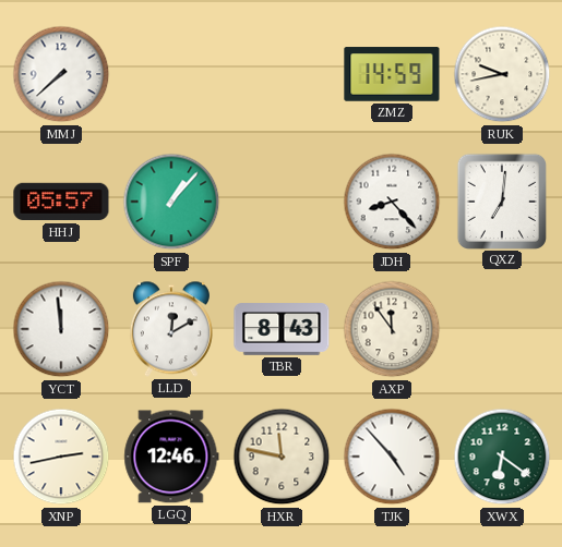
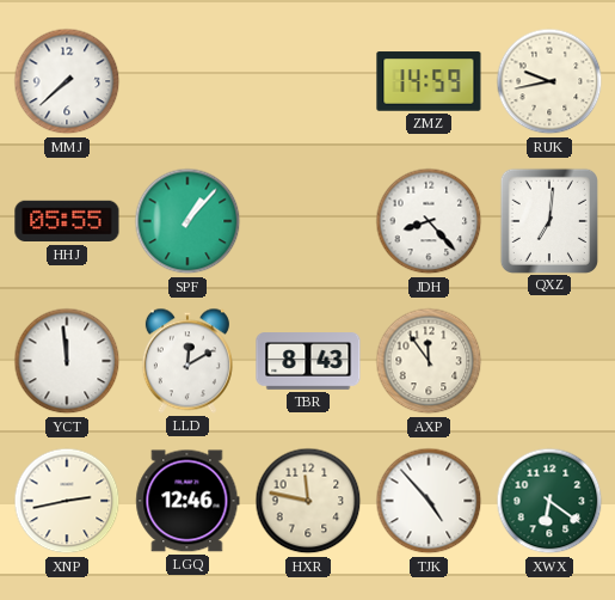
HHJ: 05:57 -> 05:55 (67, 221)
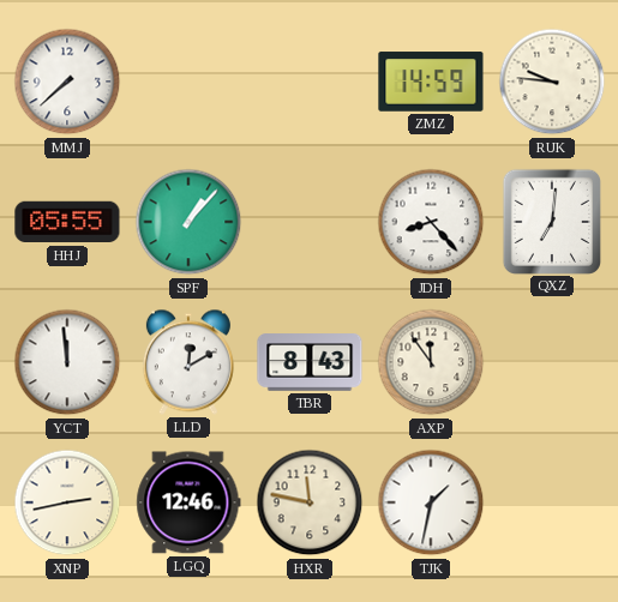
RUK: 9:43 -> 9:46 (552, 82)
TJK: 4:53 -> 1:32 (431, 502)
XWX: 6:21 -> none (549, 501)
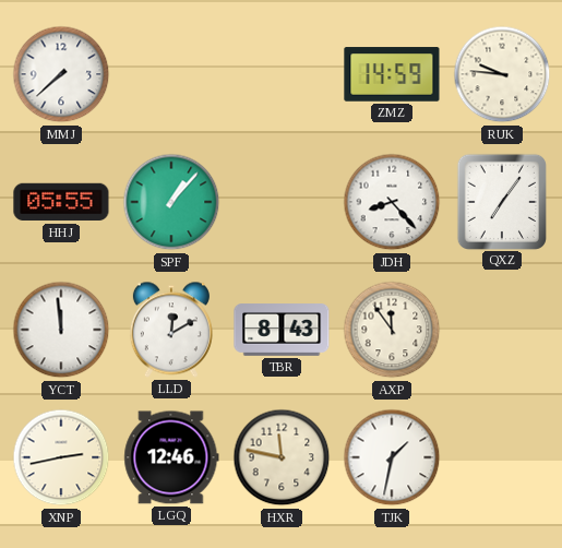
QXZ: 7:01 -> 7:06 (502, 201)
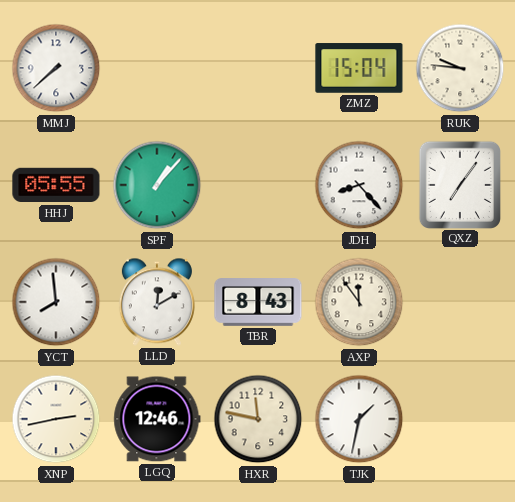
ZMZ: 14:59 -> 15:04 (359, 68)
YCT: 11:59 -> 7:59 (56, 302)
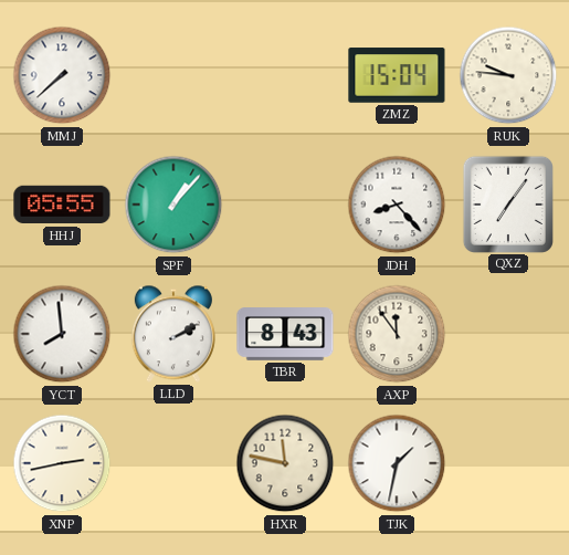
LLD: 12:10 -> 2:10 (173, 334)
LGQ: 12:46 -> none (157, 419)
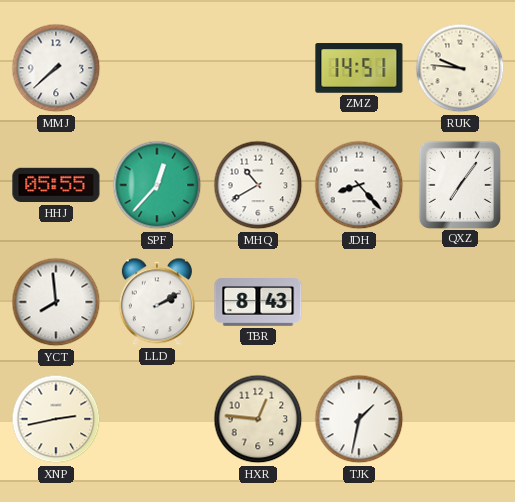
ZMZ: 15:04 -> 14:51 (359, 68)
SPF: 1:07 -> 12:37 (157, 185)
MHQ: none -> 10:40 (258, 185)
AXP: 11:54 -> none (397, 334)
HXR: 11:47 -> 12:46 (258, 419)
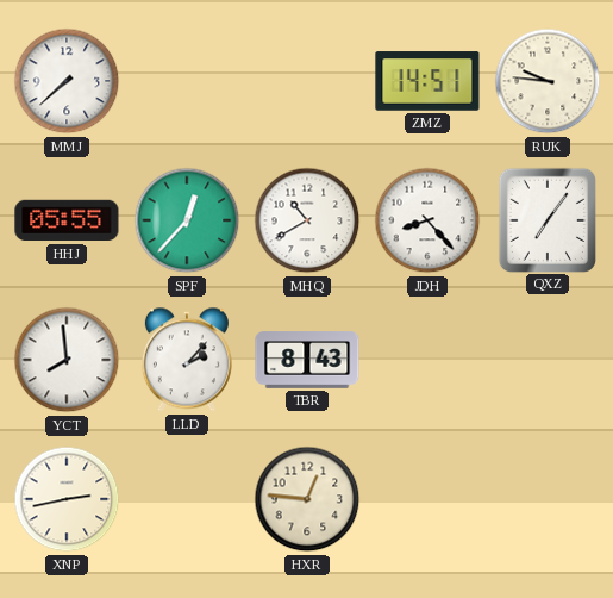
LLD: 2:10 -> 2:07 (187, 360)
TJK: 1:32 -> none (359, 419)
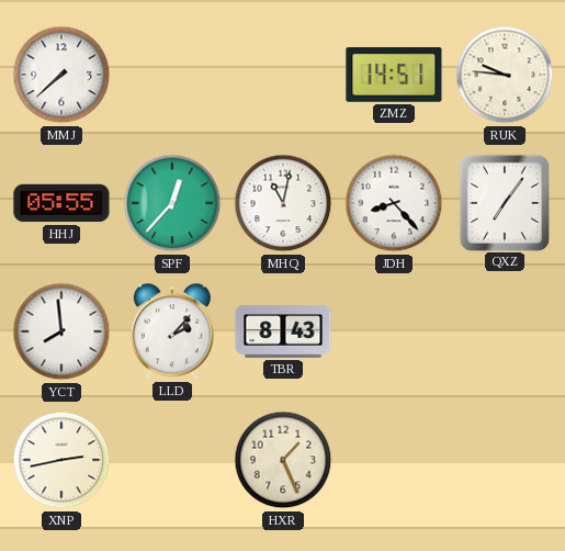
MHQ: 10:40 -> 11:02 (283, 203)
HXR: 12:46 -> 1:26 (283, 460)
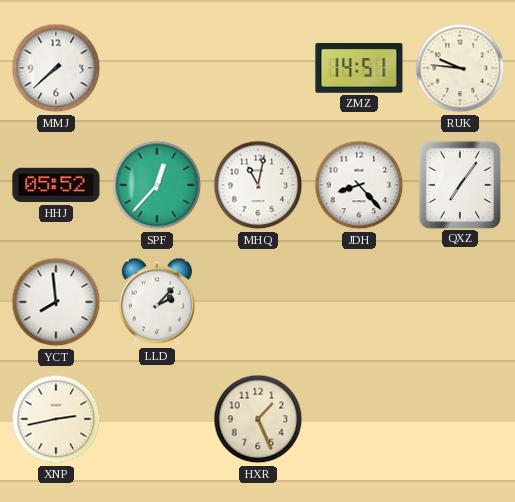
HHJ: 05:55 -> 05:52 (56, 185)
TBR: 8:43 -> none (283, 331)
